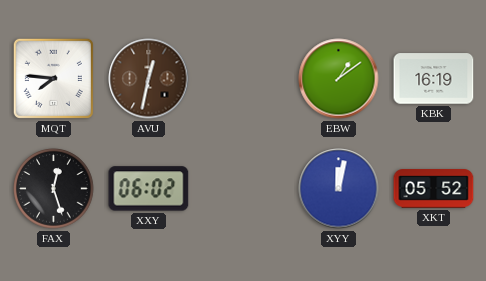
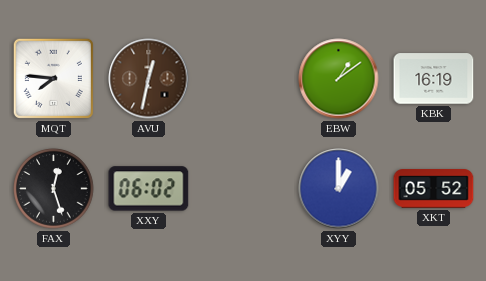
XYY: 12:02 -> 1:00 (339, 189)
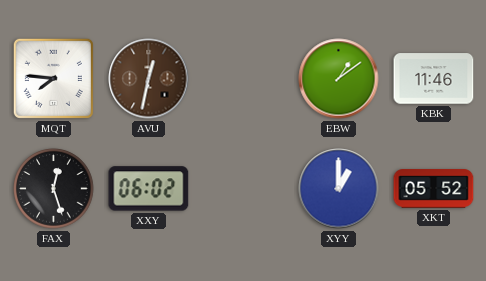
KBK: 16:19 -> 11:46 (434, 79)
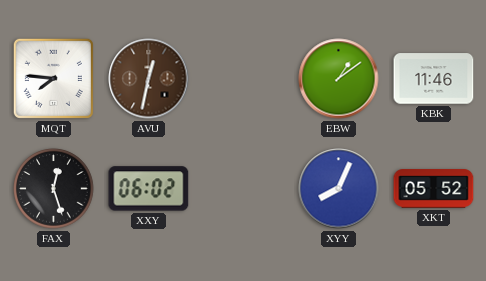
XYY: 1:00 -> 8:04 (339, 189)
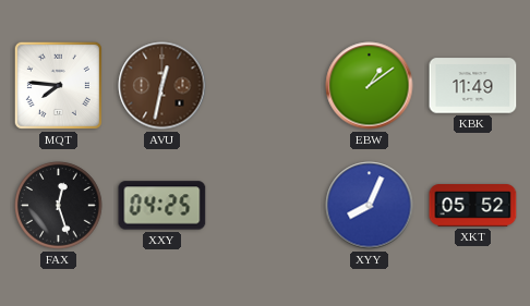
KBK: 11:46 -> 11:49 (473, 86)
XXY: 06:02 -> 04:25 (162, 206)
